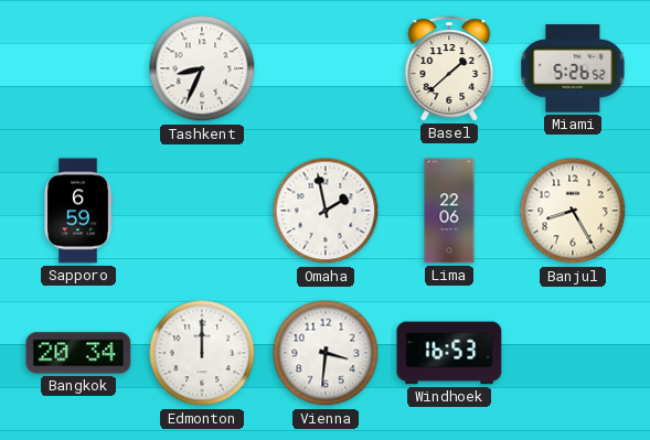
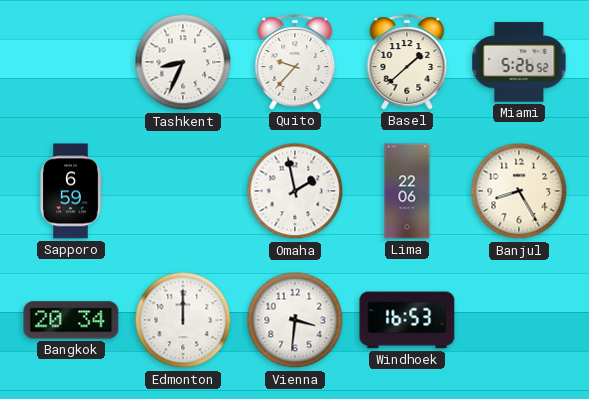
Quito: none -> 9:37 (295, 62)
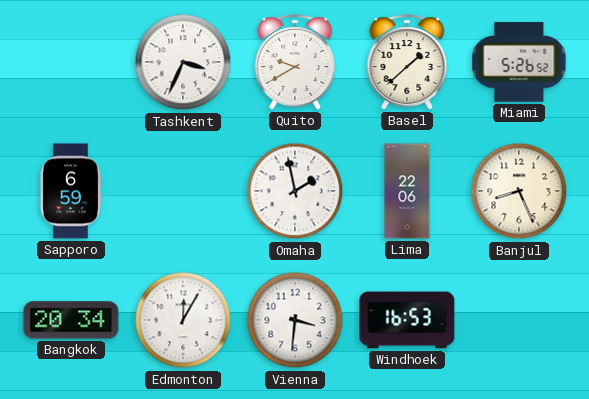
Tashkent: 8:34 -> 3:34 (183, 62)
Quito: 9:37 -> 9:40 (295, 62)
Banjul: 8:25 -> 8:26 (519, 191)
Edmonton: 12:00 -> 12:05 (183, 320)
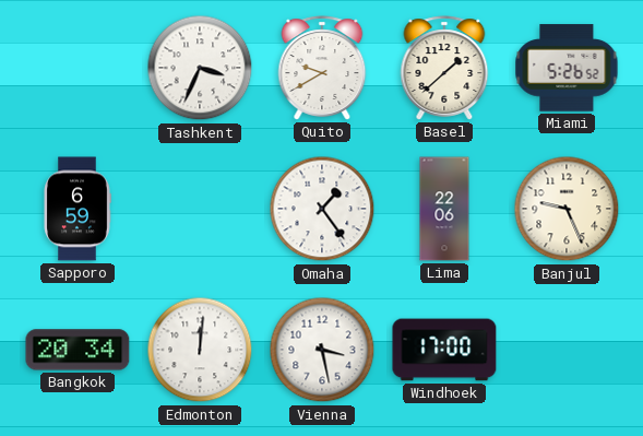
Omaha: 1:58 -> 1:24 (322, 209)
Banjul: 8:26 -> 9:26 (567, 209)
Edmonton: 12:05 -> 12:01 (200, 350)
Vienna: 3:31 -> 3:28 (322, 350)
Windhoek: 16:53 -> 17:00 (444, 350)
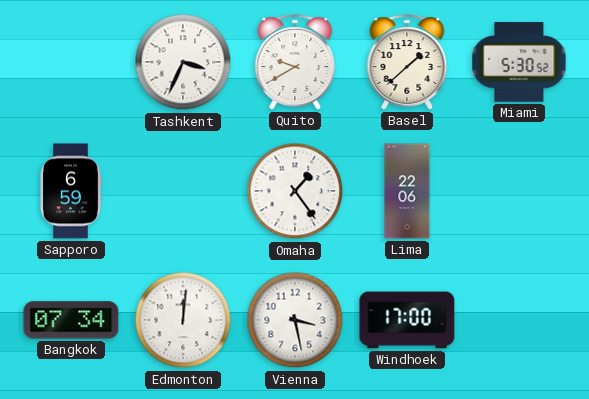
Miami: 5:26 -> 5:30 (519, 62)
Banjul: 9:26 -> none (567, 209)
Bangkok: 20:34 -> 07:34 (71, 320)
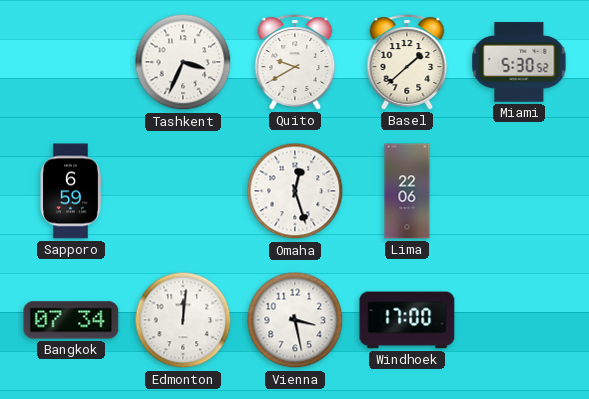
Omaha: 1:24 -> 12:27 (295, 191)
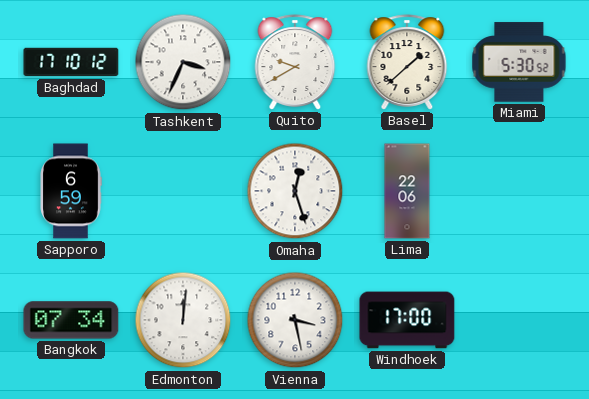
Baghdad: none -> 17:10 (71, 62)
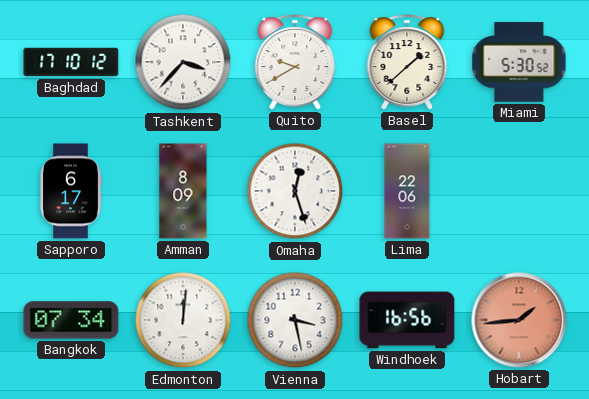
Tashkent: 3:34 -> 3:37 (183, 62)
Sapporo: 6:59 -> 6:17 (71, 191)
Amman: none -> 8:09 (183, 191)
Windhoek: 17:00 -> 16:56 (407, 320)
Hobart: none -> 1:44 (519, 320)
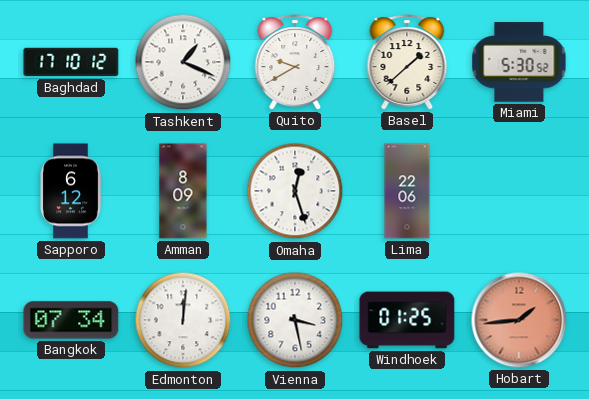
Tashkent: 3:37 -> 1:19 (183, 62)
Sapporo: 6:17 -> 6:12 (71, 191)
Windhoek: 16:56 -> 01:25 (407, 320)
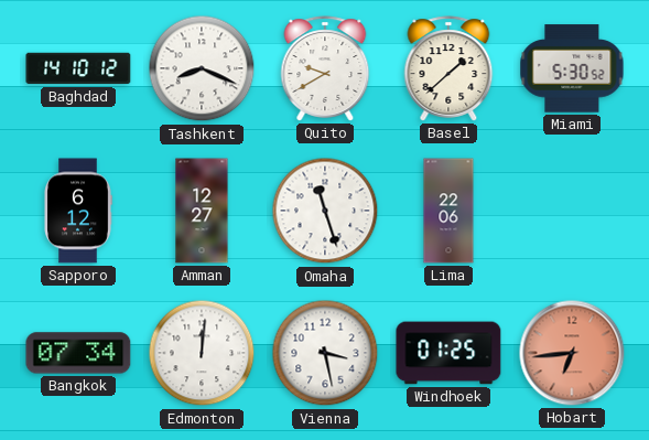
Baghdad: 17:10 -> 14:10 (78, 68)
Tashkent: 1:19 -> 8:19 (202, 68)
Amman: 8:09 -> 12:27 (202, 211)
Omaha: 12:27 -> 11:27 (325, 211)
Hobart: 1:44 -> 6:44 (572, 353)
